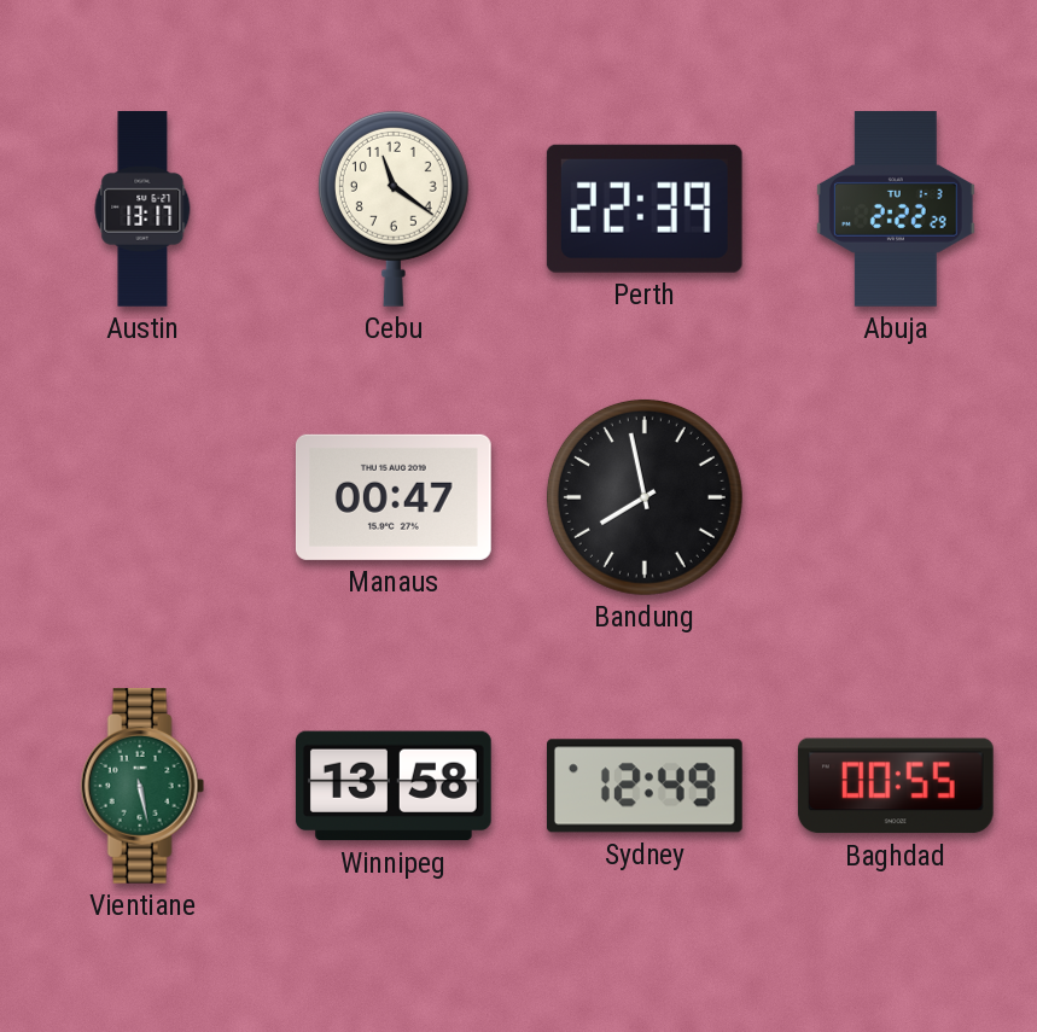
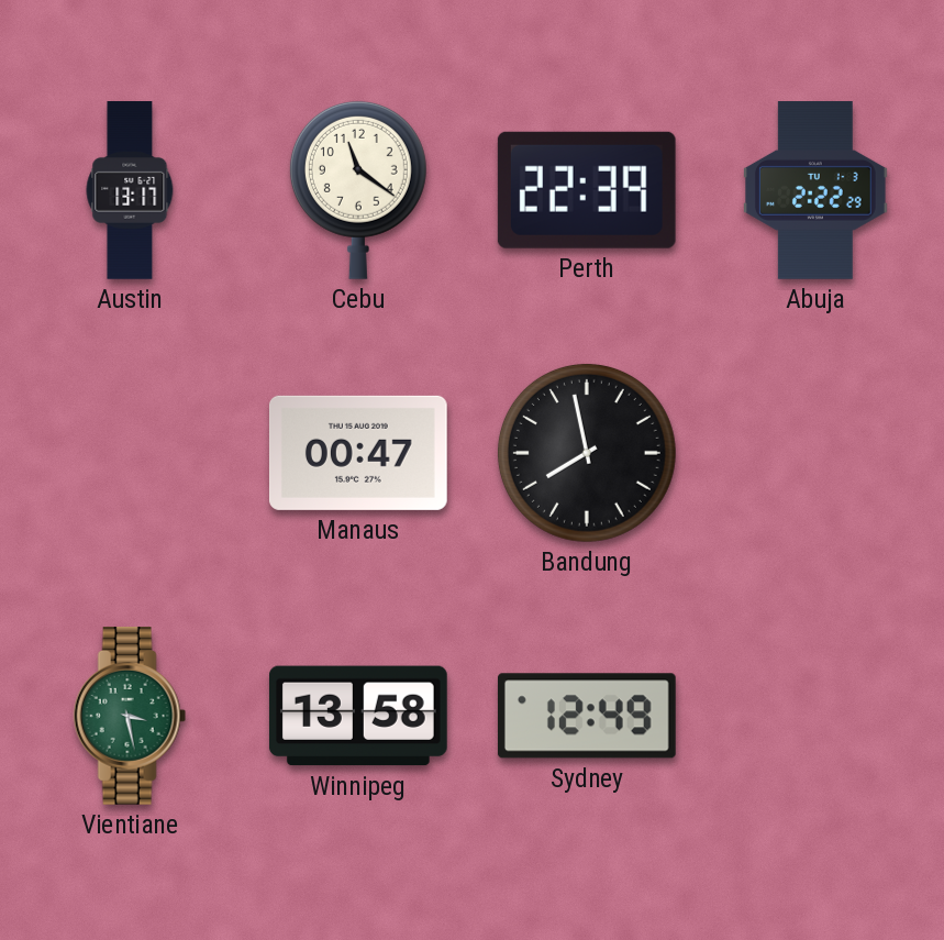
Vientiane: 5:28 -> 3:28 (130, 717)
Baghdad: 00:55 -> none (896, 786)
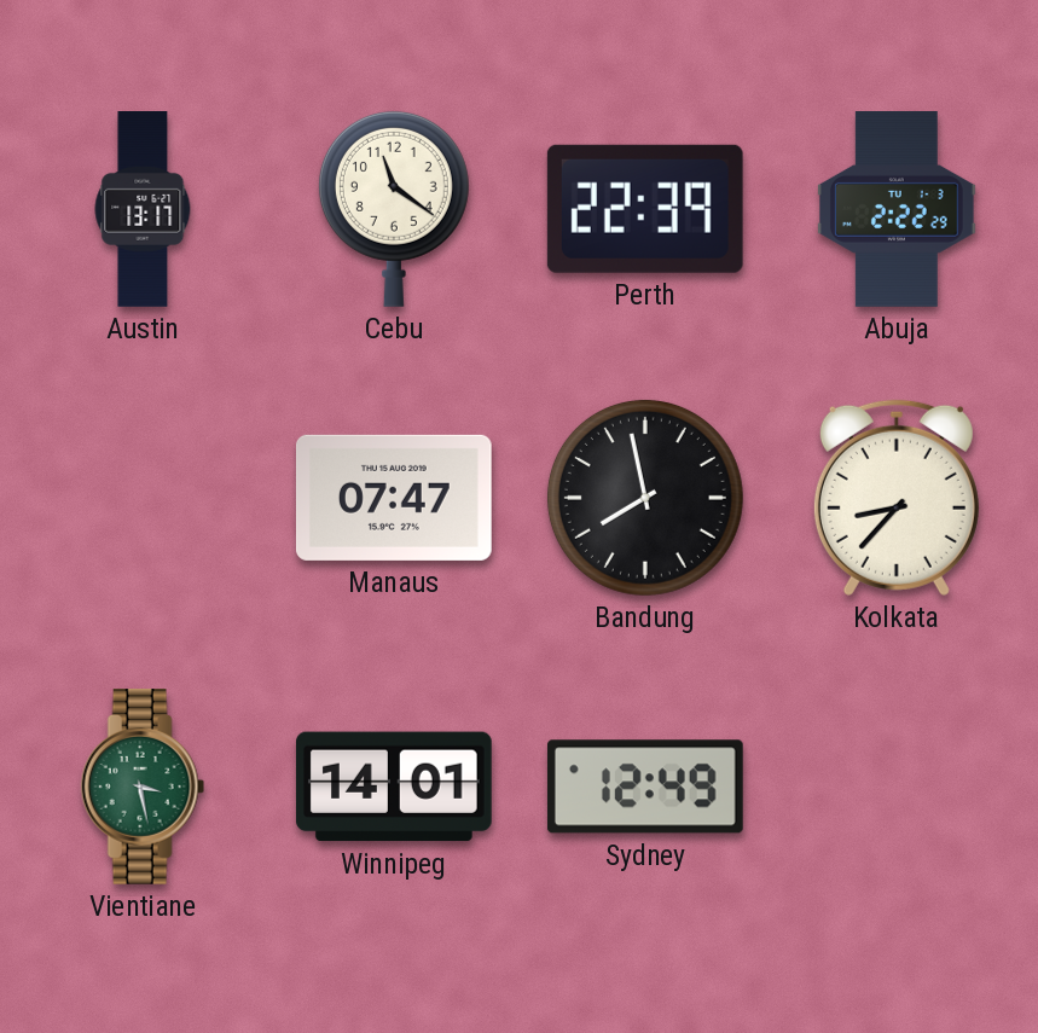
Manaus: 00:47 -> 07:47 (394, 498)
Kolkata: none -> 8:37 (897, 498)
Winnipeg: 13:58 -> 14:01 (394, 787)
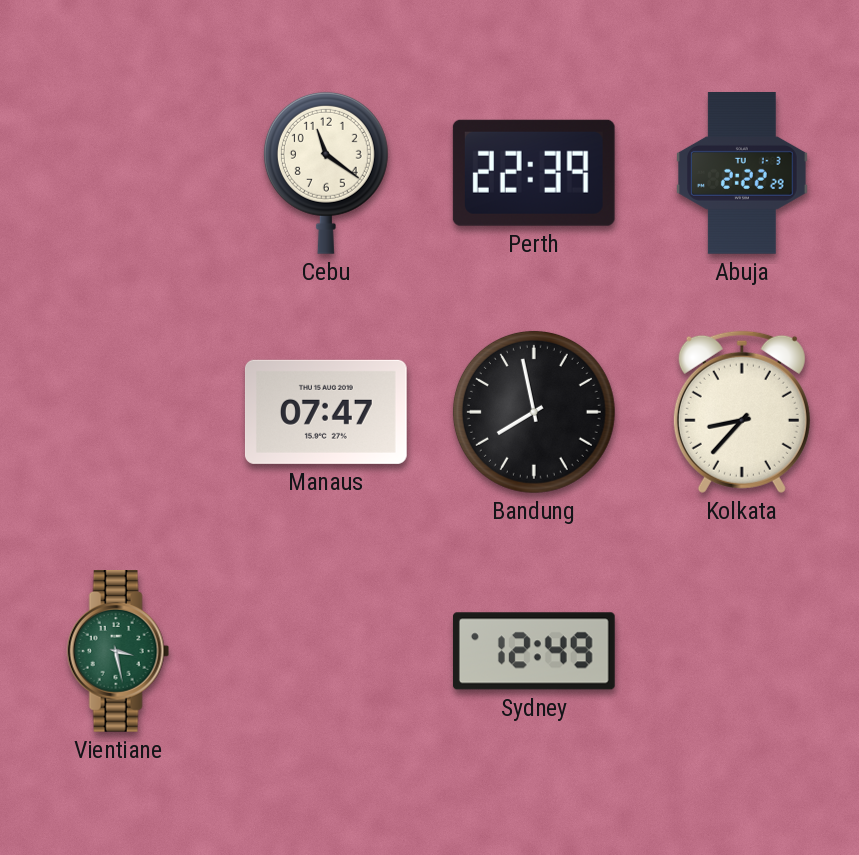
Austin: 13:17 -> none (143, 210)
Winnipeg: 14:01 -> none (394, 787)
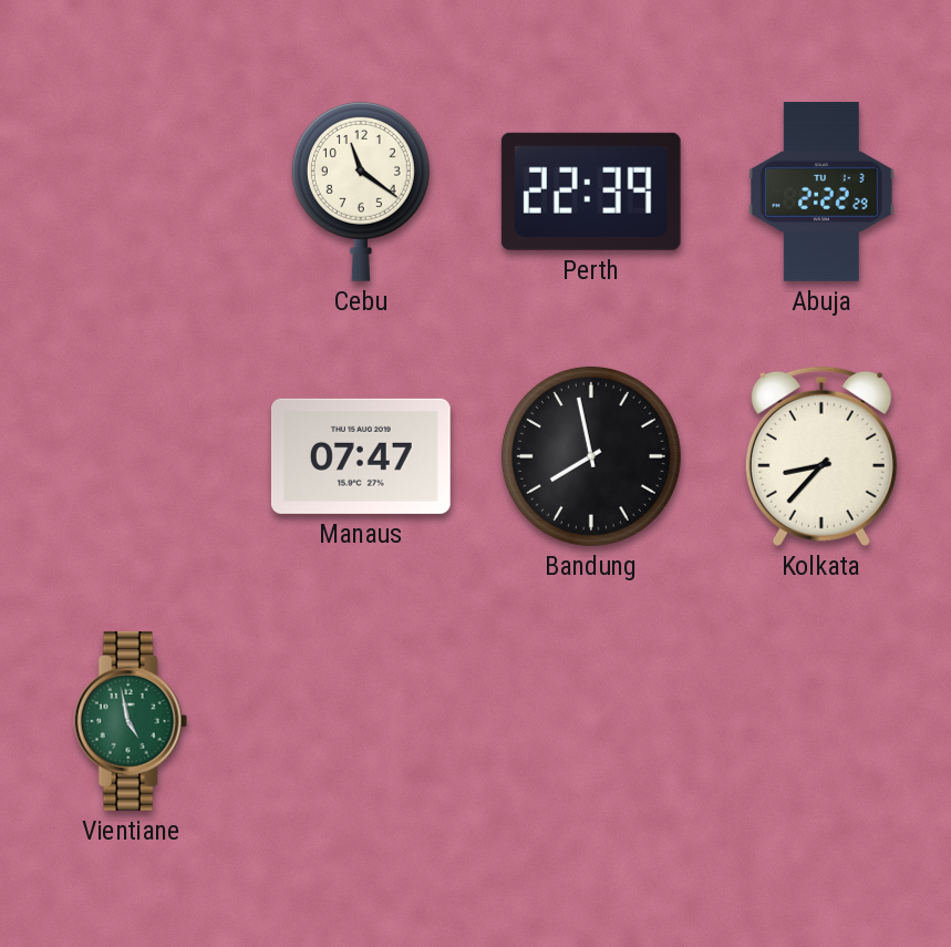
Vientiane: 3:28 -> 4:58 (131, 722)
Sydney: 12:49 -> none (534, 651)
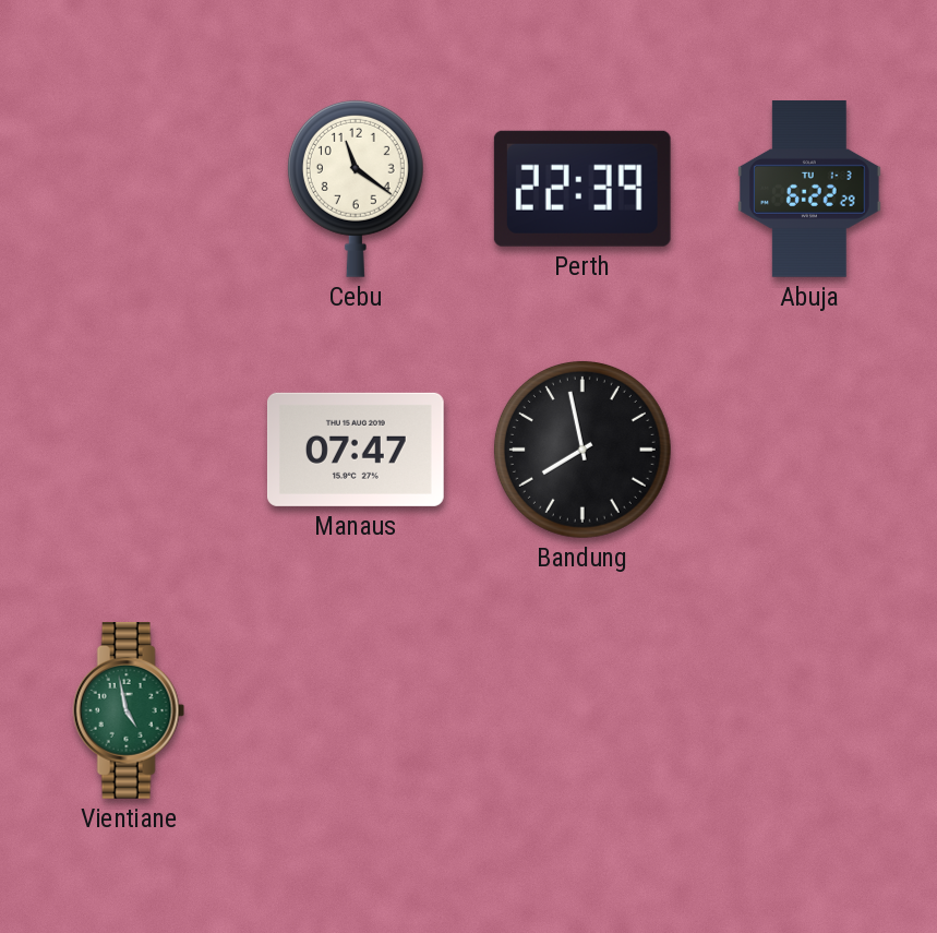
Abuja: 2:22 -> 6:22 (810, 190)
Kolkata: 8:37 -> none (821, 456)
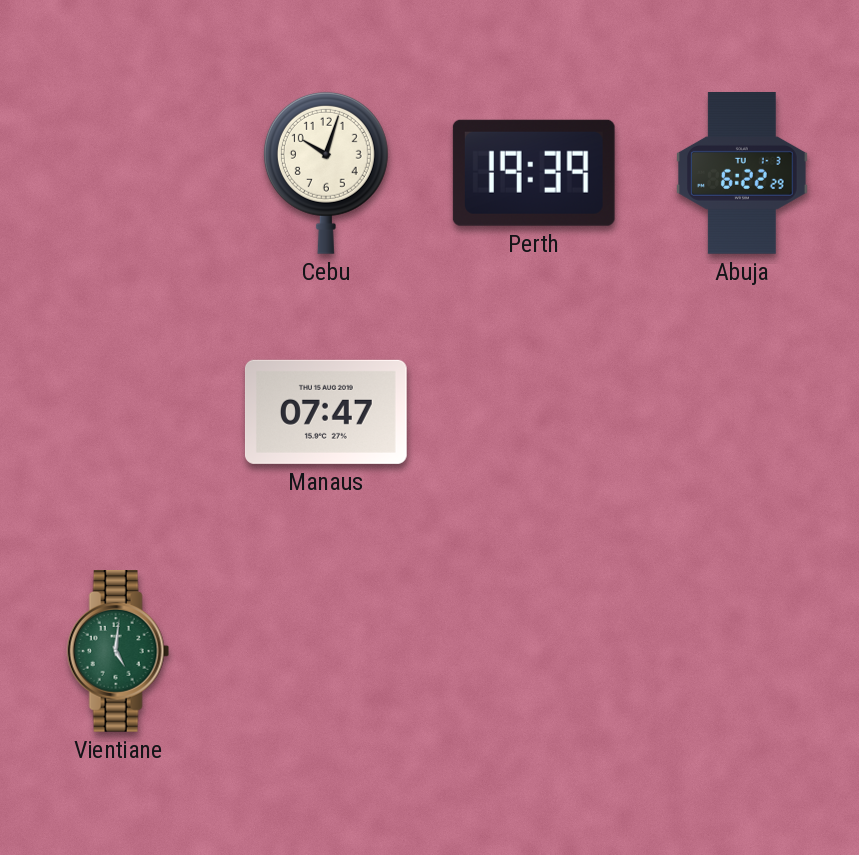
Cebu: 11:21 -> 10:03 (326, 173)
Perth: 22:39 -> 19:39 (534, 173)
Bandung: 7:58 -> none (582, 450)
Vientiane: 4:58 -> 5:01 (118, 652)
